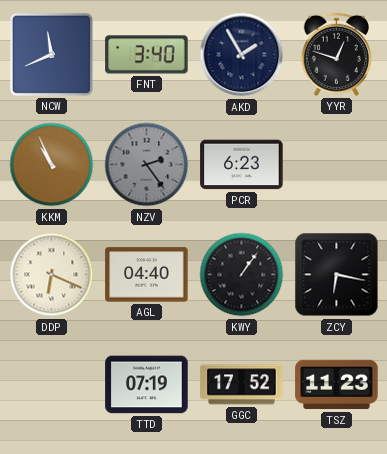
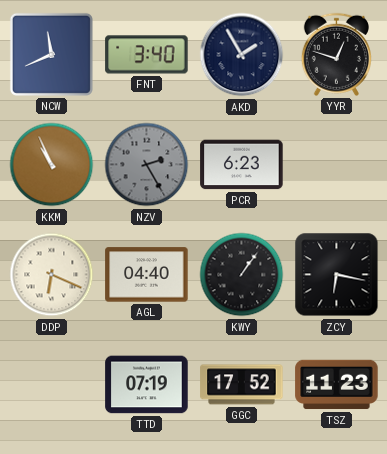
NZV: 2:24 -> 2:25 (147, 165)
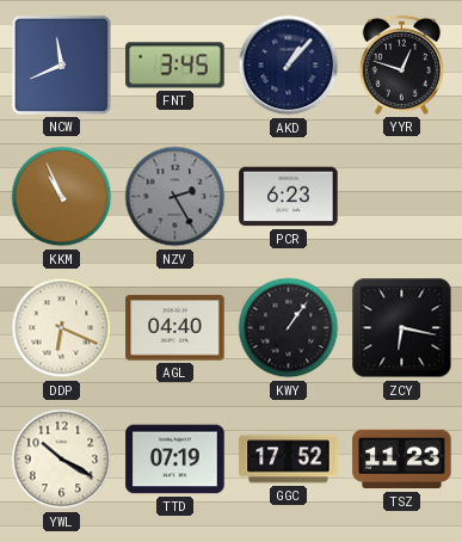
FNT: 3:40 -> 3:45 (175, 66)
AKD: 1:55 -> 1:07 (289, 66)
YWL: none -> 10:20 (62, 460)
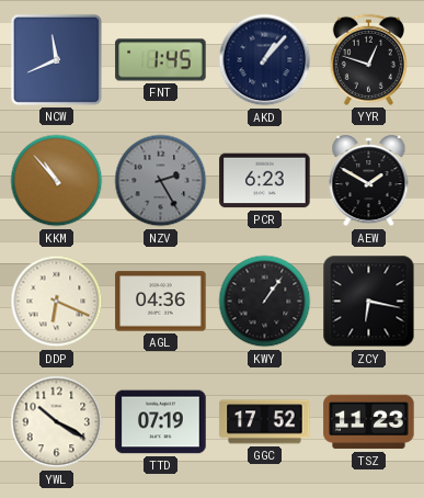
FNT: 3:45 -> 1:45 (161, 60)
KKM: 10:56 -> 10:53 (57, 181)
AEW: none -> 1:50 (369, 181)
AGL: 04:40 -> 04:36 (161, 302)
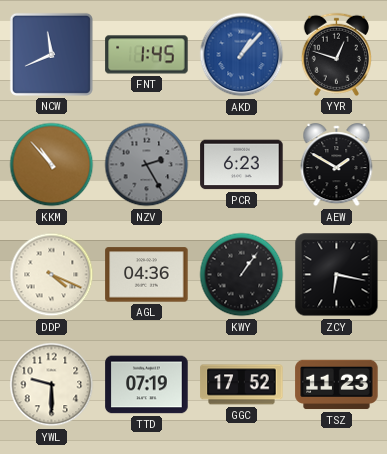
AKD dial: navy -> blue (242, 55)
DDP: 6:19 -> 4:19 (52, 275)
YWL: 10:20 -> 9:30 (52, 385)
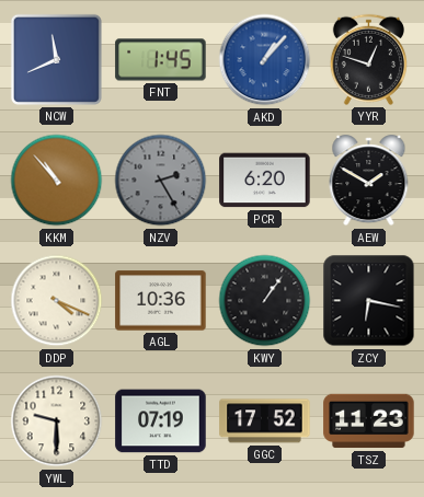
PCR: 6:23 -> 6:20 (265, 181)
AGL: 04:36 -> 10:36 (161, 301)
